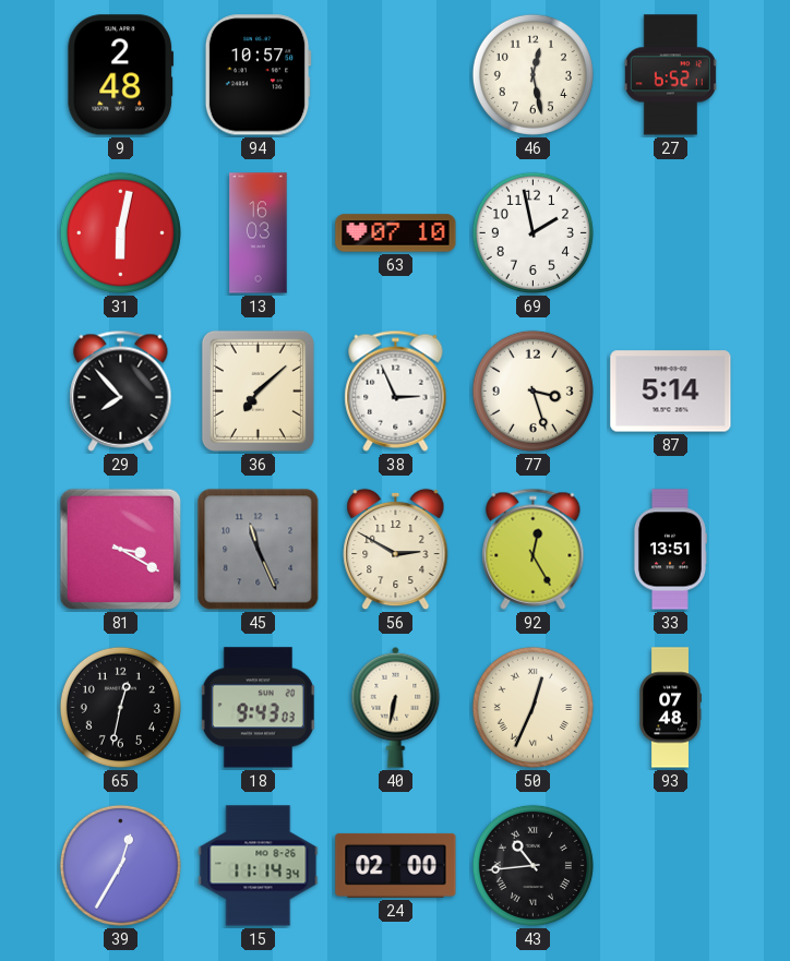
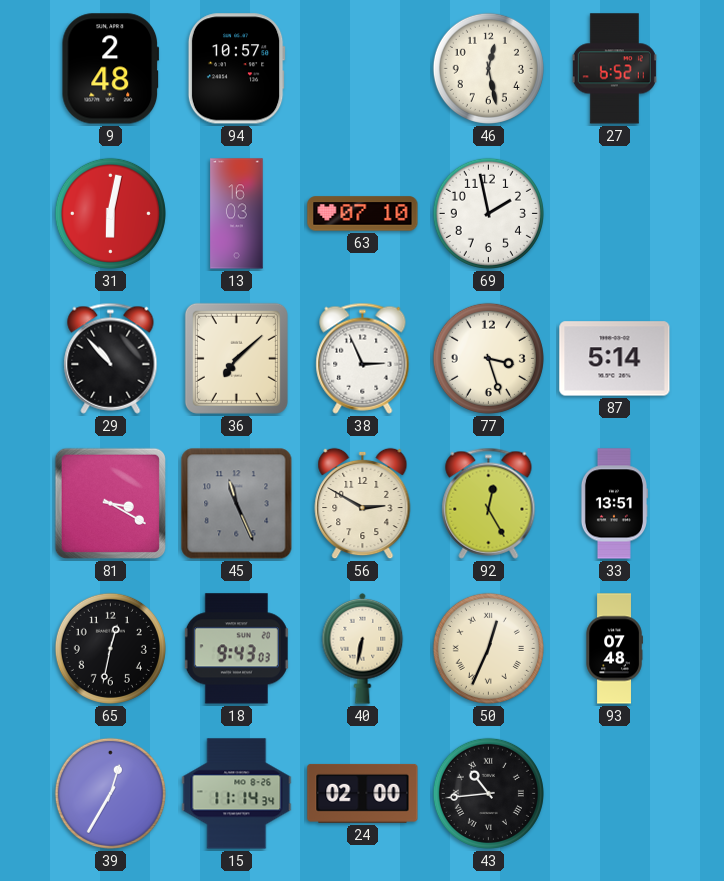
29: 7:53 -> 10:53 (111, 358)
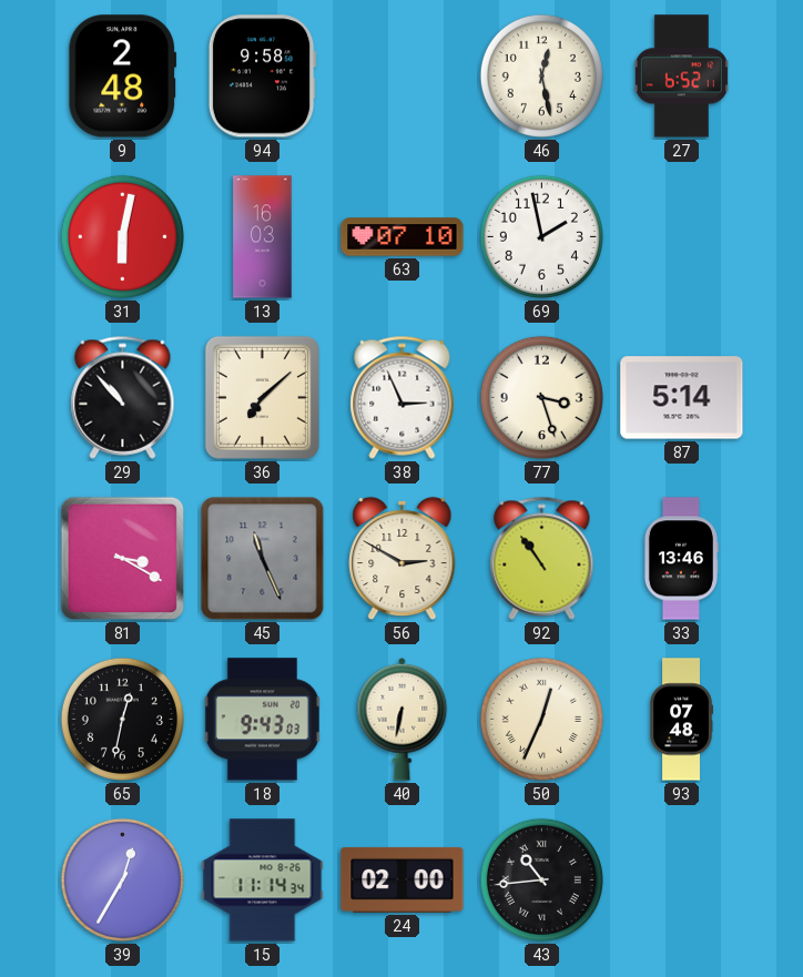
94: 10:57 -> 9:58 (262, 77)
92: 12:25 -> 10:54 (542, 558)
33: 13:51 -> 13:46 (681, 559)
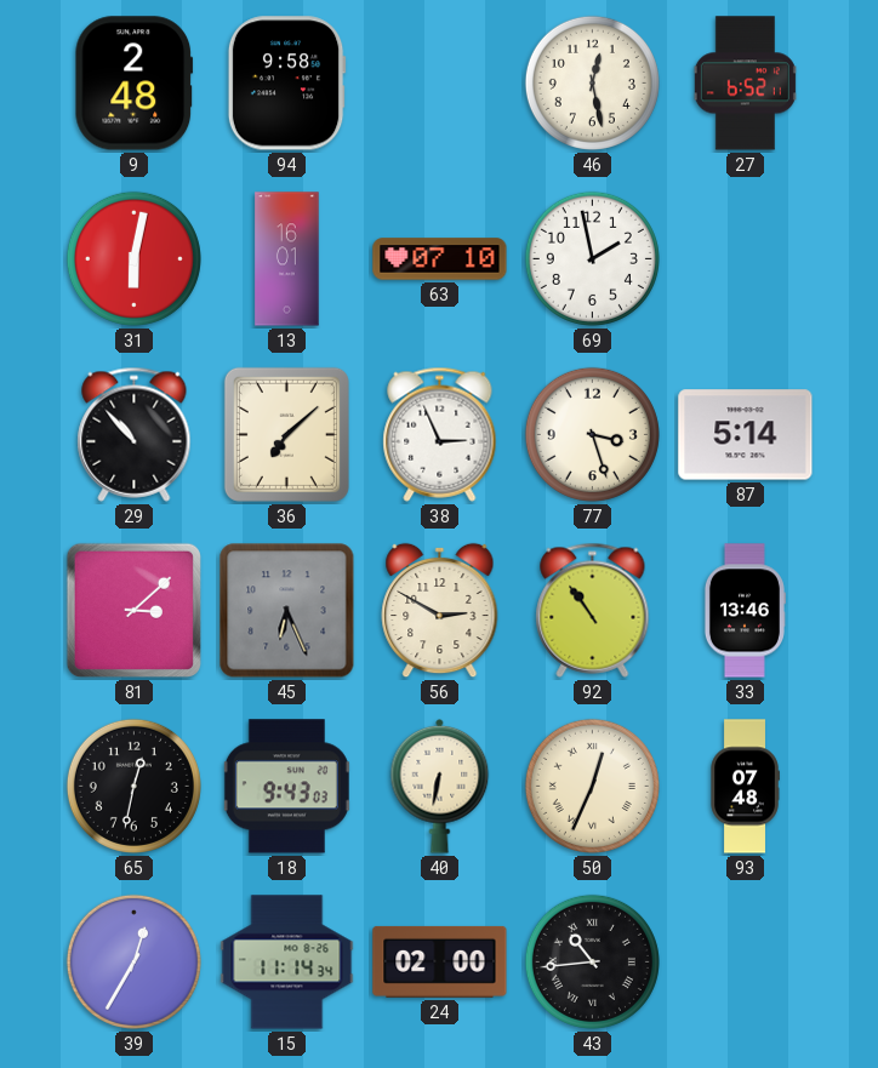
13: 16:03 -> 16:01 (287, 259)
81: 3:20 -> 3:08 (133, 610)
45: 11:26 -> 6:26 (287, 611)
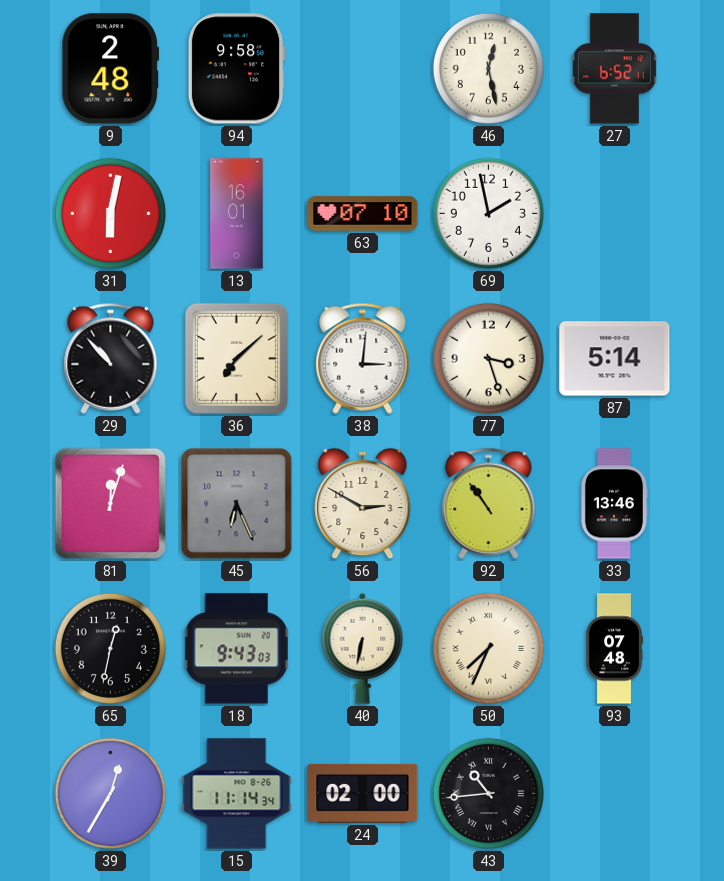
38: 2:56 -> 3:01 (363, 358)
81: 3:08 -> 12:03 (110, 503)
50: 12:34 -> 7:34 (488, 648)
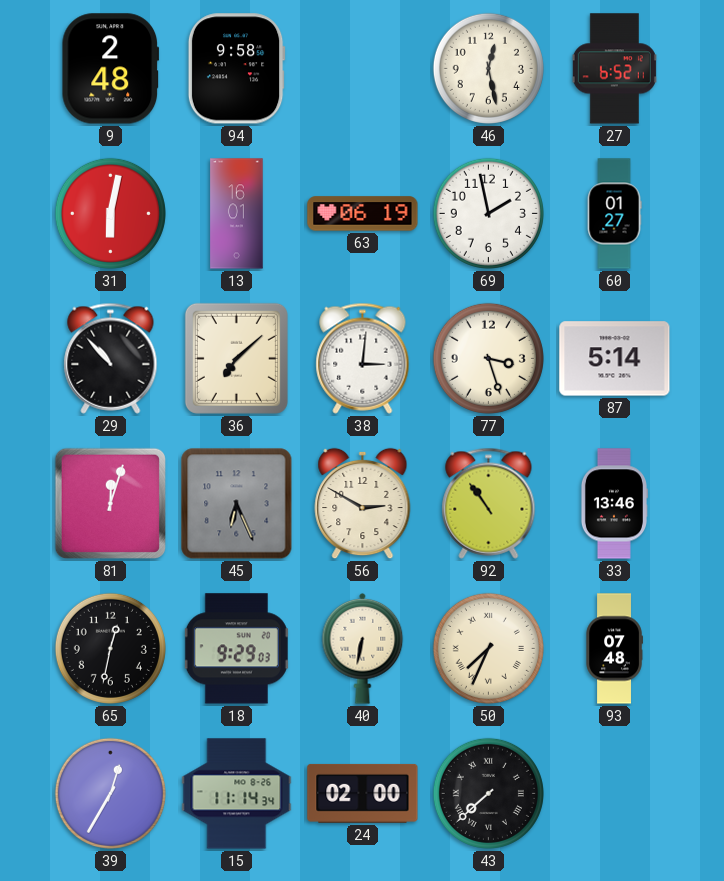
63: 07:10 -> 06:19 (363, 214)
60: none -> 01:27 (614, 214)
18: 9:43 -> 9:29 (236, 649)
43: 10:44 -> 7:38 (488, 793)
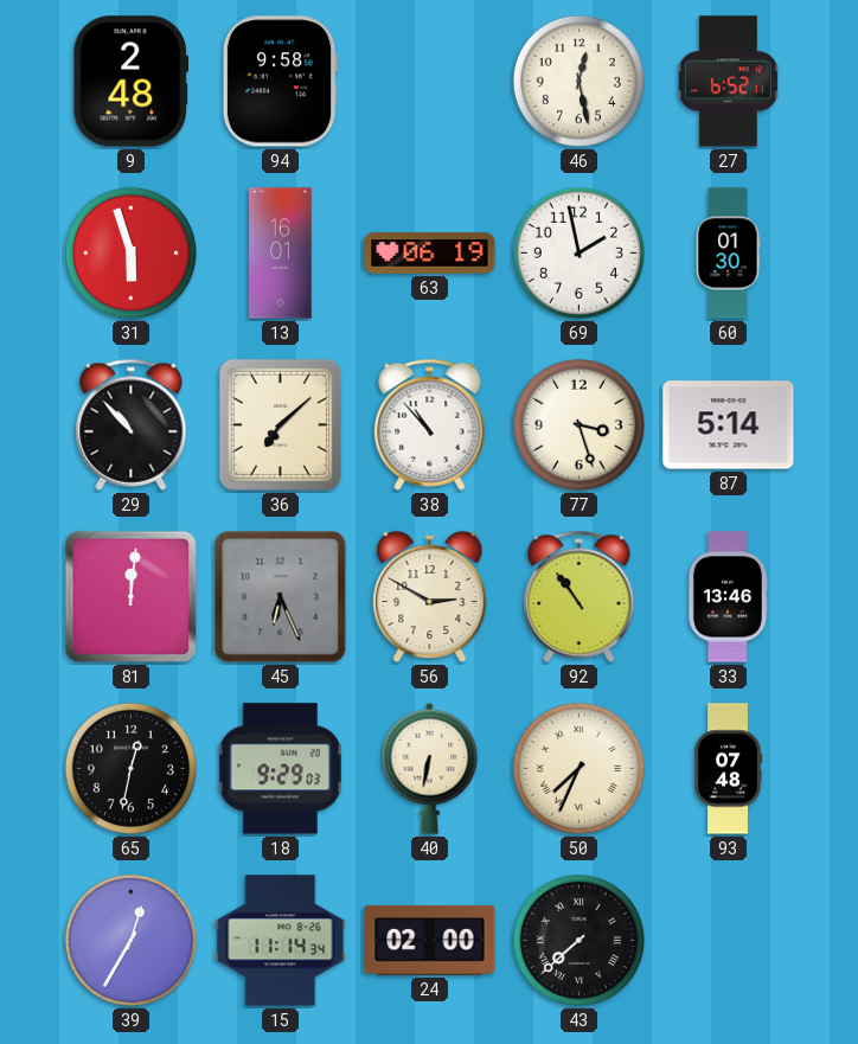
31: 6:02 -> 5:57 (130, 252)
60: 01:27 -> 01:30 (728, 254)
38: 3:01 -> 10:53 (430, 424)
81: 12:03 -> 12:01 (130, 596)
